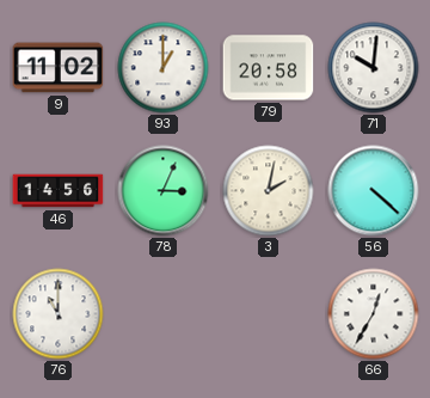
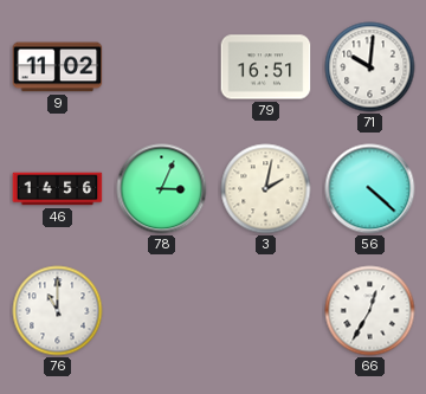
93: 1:00 -> none (164, 68)
79: 20:58 -> 16:51 (266, 67)
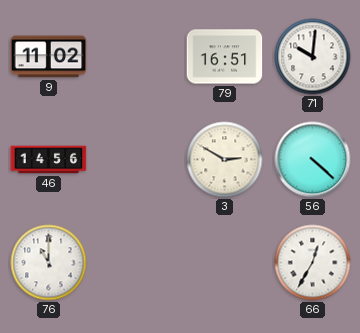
78: 3:04 -> none (162, 189)
3: 2:02 -> 2:50 (225, 160)
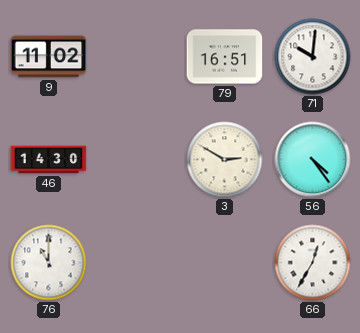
46: 14:56 -> 14:30 (49, 160)
56: 4:22 -> 4:24 (313, 160)
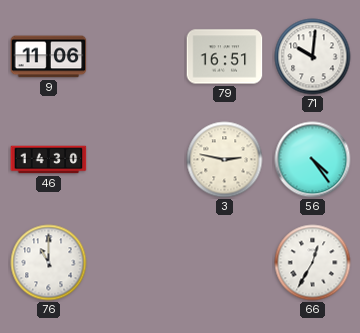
9: 11:02 -> 11:06 (49, 57)
3: 2:50 -> 2:47 (225, 160)
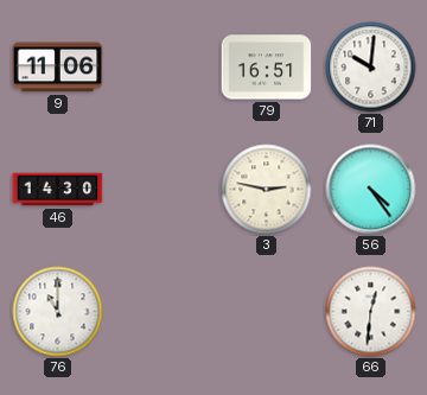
66: 12:35 -> 12:31 (371, 312)
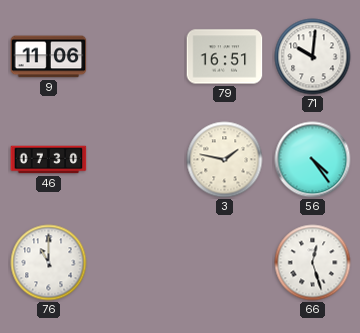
46: 14:30 -> 07:30 (49, 160)
3: 2:47 -> 1:47 (225, 160)
66: 12:31 -> 12:27 (313, 263)
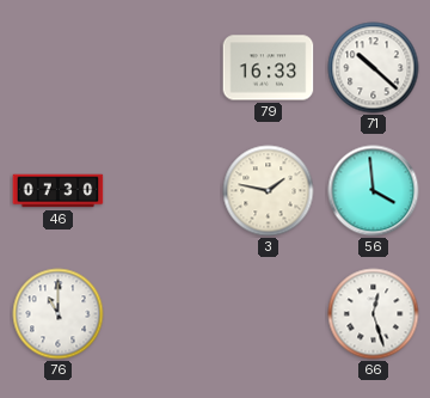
9: 11:06 -> none (49, 57)
79: 16:51 -> 16:33 (269, 68)
71: 10:01 -> 10:22 (374, 68)
56: 4:24 -> 3:59 (374, 191)
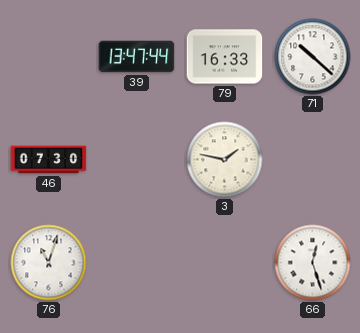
39: none -> 13:47 (137, 57)
56: 3:59 -> none (374, 191)
76: 11:00 -> 11:03 (49, 263)
